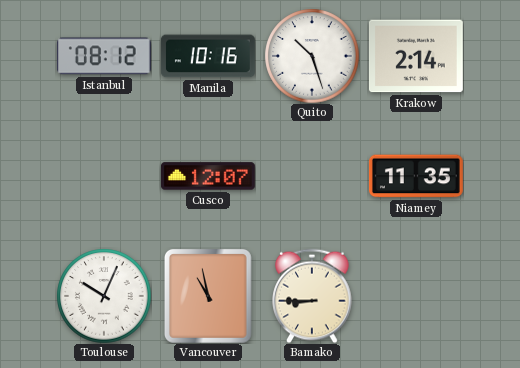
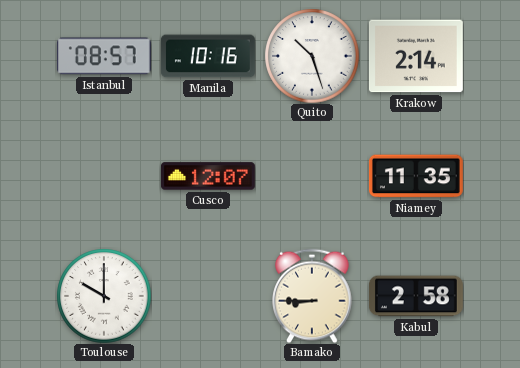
Istanbul: 08:12 -> 08:57 (104, 56)
Toulouse: 10:04 -> 10:00 (104, 296)
Vancouver: 10:58 -> none (208, 296)
Kabul: none -> 2:58 (416, 296)
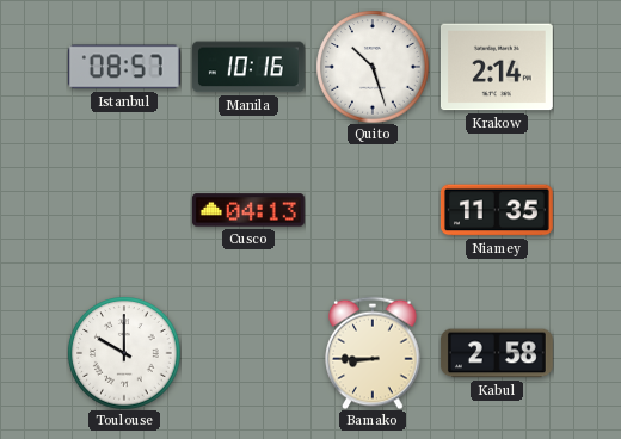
Cusco: 12:07 -> 04:13 (250, 210)
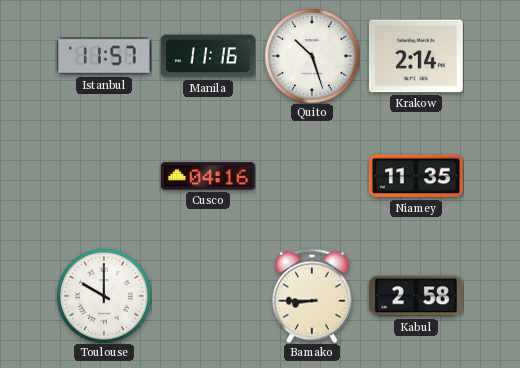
Istanbul: 08:57 -> 11:57 (104, 56)
Manila: 10:16 -> 11:16 (208, 56)
Cusco: 04:13 -> 04:16 (209, 176)
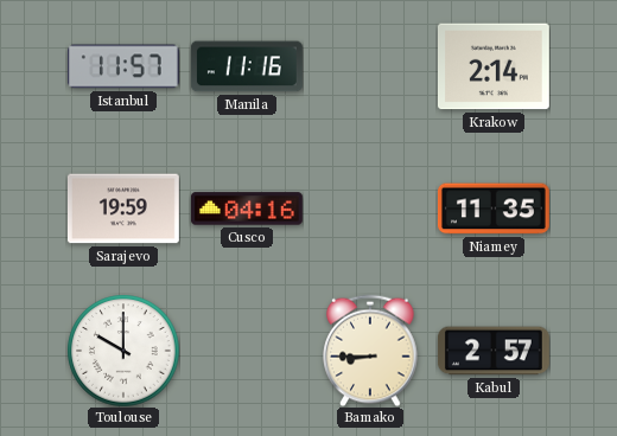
Quito: 10:27 -> none (312, 56)
Sarajevo: none -> 19:59 (123, 209)
Kabul: 2:58 -> 2:57 (494, 351)
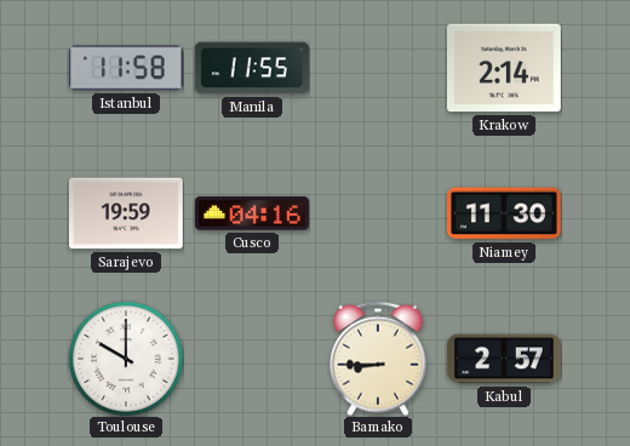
Istanbul: 11:57 -> 11:58 (126, 68)
Manila: 11:16 -> 11:55 (252, 68)
Niamey: 11:35 -> 11:30 (504, 213)
